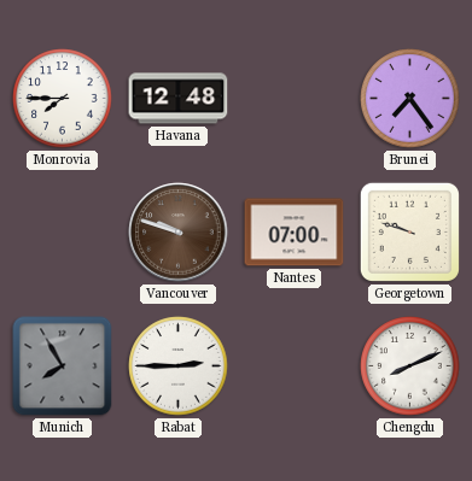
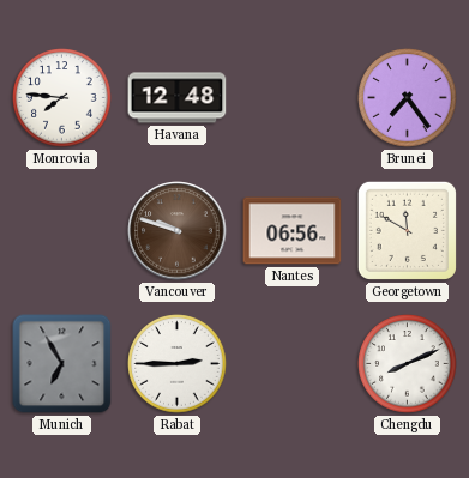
Monrovia: 7:45 -> 7:46 (62, 98)
Nantes: 07:00 -> 06:56 (293, 231)
Georgetown: 9:48 -> 11:50 (407, 230)
Munich: 7:55 -> 6:55 (62, 364)
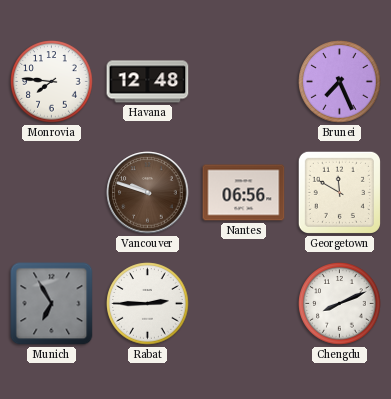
Brunei: 7:24 -> 7:26 (340, 82)
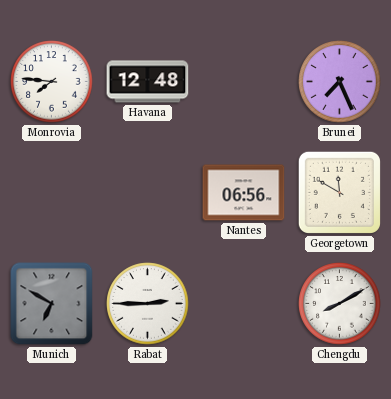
Vancouver: 9:48 -> none (148, 193)
Munich: 6:55 -> 6:50 (52, 304)
Chengdu: 8:11 -> 8:10 (340, 304)
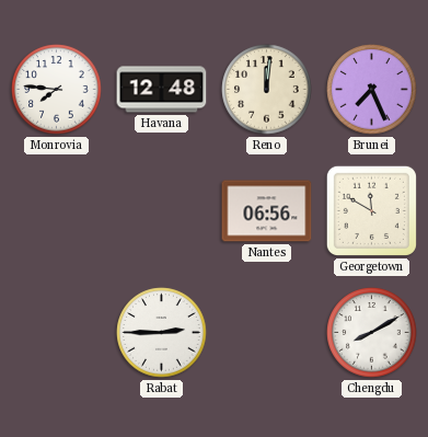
Reno: none -> 12:01 (267, 90)
Munich: 6:50 -> none (52, 304)
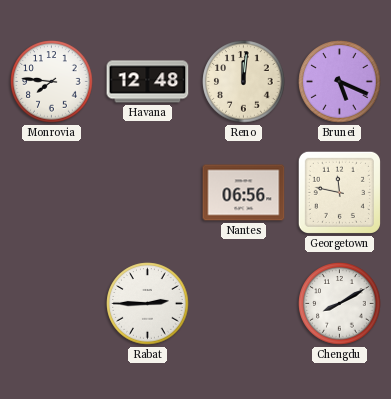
Brunei: 7:26 -> 5:19 (340, 82)
Georgetown: 11:50 -> 11:47 (339, 192)
